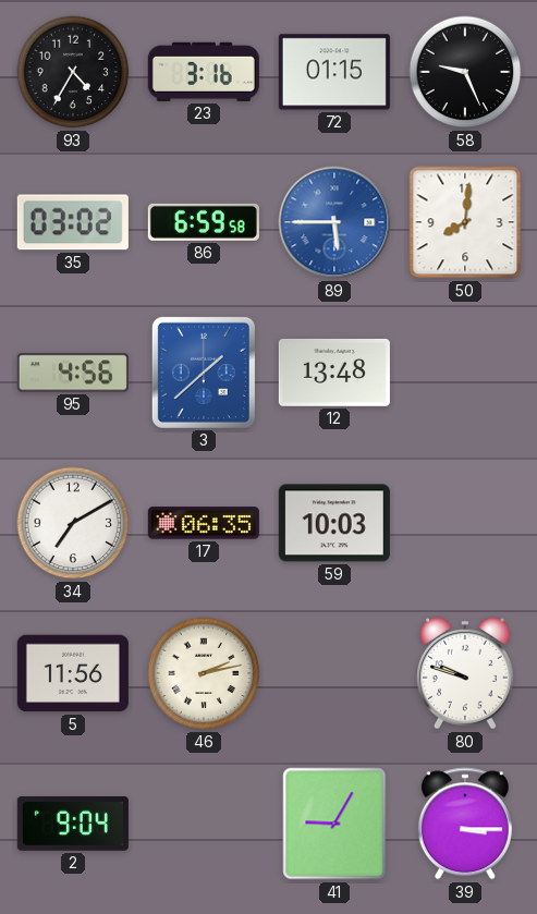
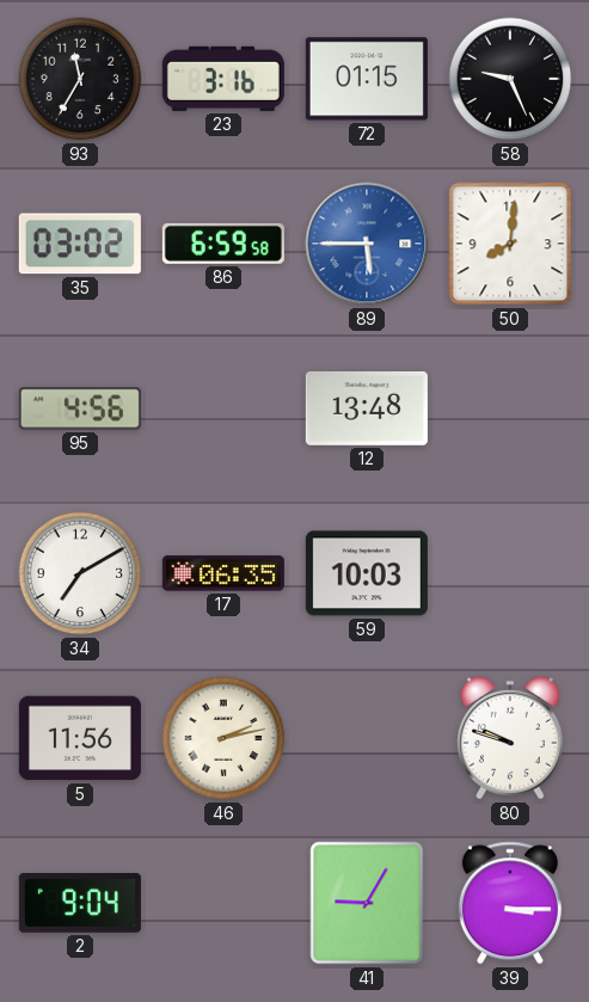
93: 4:35 -> 11:35 (80, 79)
3: 1:38 -> none (204, 373)
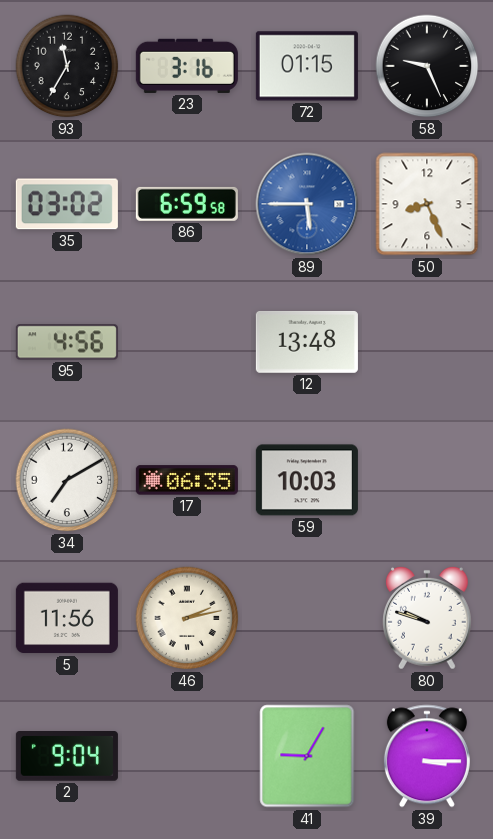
50: 8:01 -> 8:26 (427, 204)
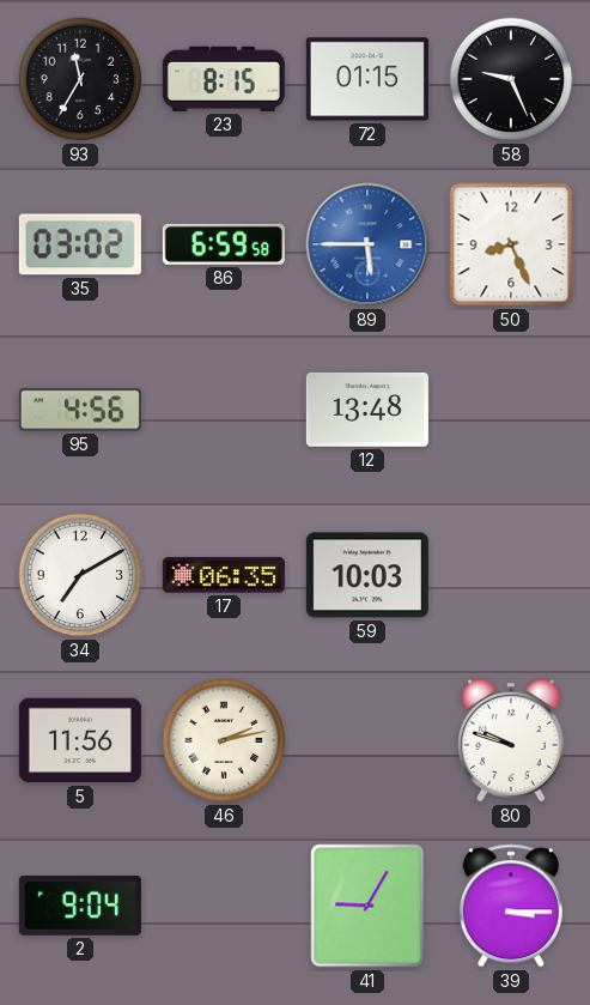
23: 3:16 -> 8:15 (224, 79)
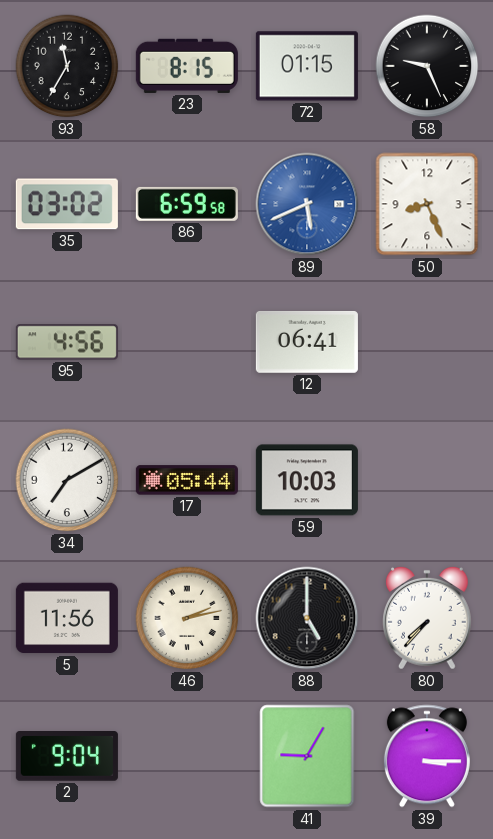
89: 5:45 -> 5:41 (307, 204)
12: 13:48 -> 06:41 (307, 342)
17: 06:35 -> 05:44 (187, 480)
88: none -> 5:00 (307, 618)
80: 9:48 -> 7:37 (428, 618)
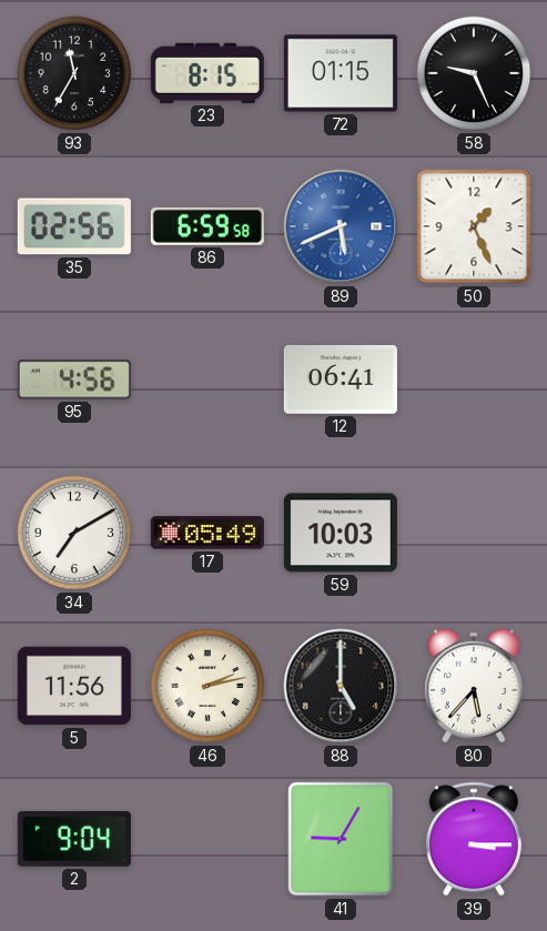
35: 03:02 -> 02:56 (74, 226)
50: 8:26 -> 1:26 (474, 226)
17: 05:44 -> 05:49 (207, 533)
80: 7:37 -> 5:37 (475, 686)
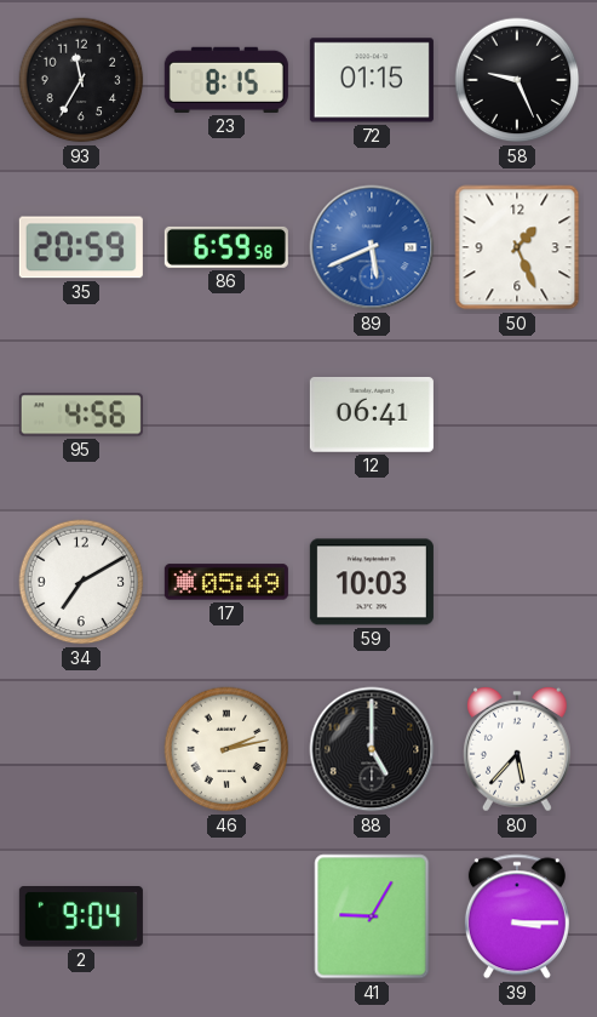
35: 02:56 -> 20:59 (81, 247)
5: 11:56 -> none (74, 686)
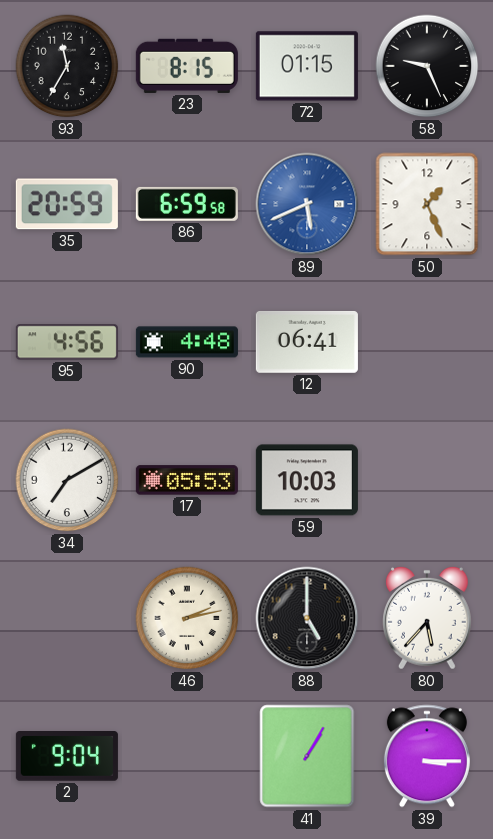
90: none -> 4:48 (187, 342)
17: 05:49 -> 05:53 (187, 480)
41: 9:05 -> 1:05 (307, 756)
